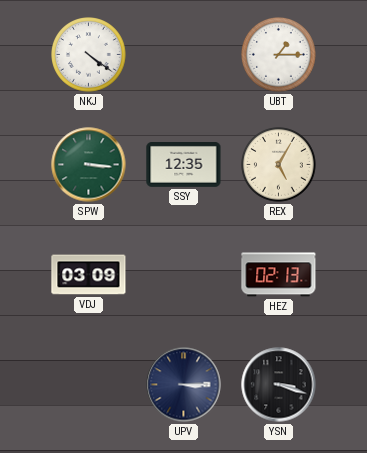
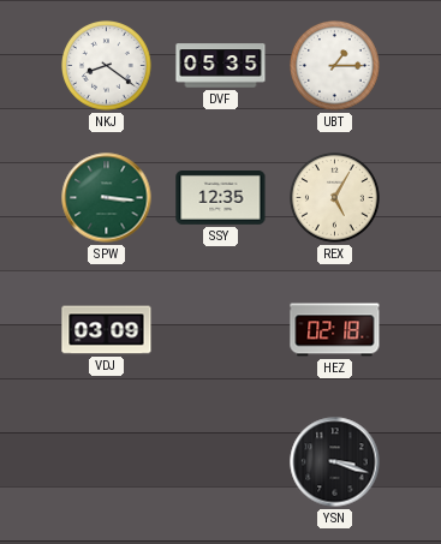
NKJ: 4:21 -> 8:21 (107, 66)
DVF: none -> 05:35 (221, 66)
HEZ: 02:13 -> 02:18 (335, 330)
UPV: 3:15 -> none (184, 385)
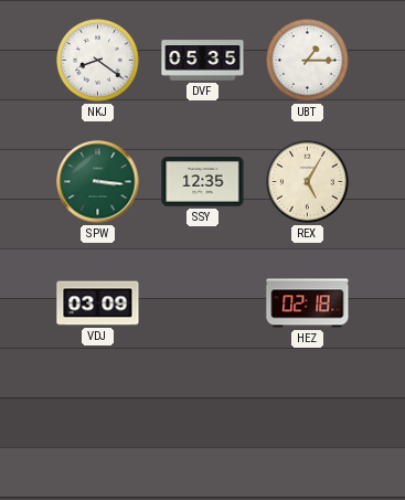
YSN: 3:18 -> none (335, 462)
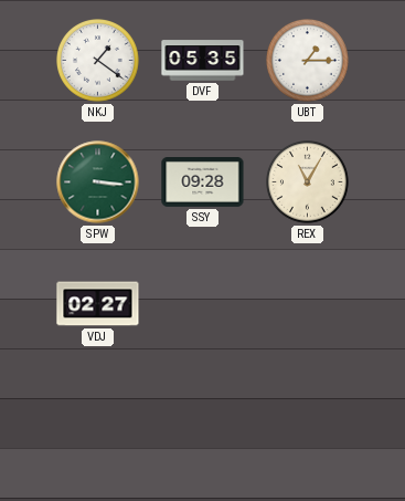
NKJ: 8:21 -> 1:21 (98, 61)
SSY: 12:35 -> 09:28 (203, 182)
REX: 5:05 -> 11:05 (308, 182)
VDJ: 03:09 -> 02:27 (98, 304)
HEZ: 02:18 -> none (308, 304)
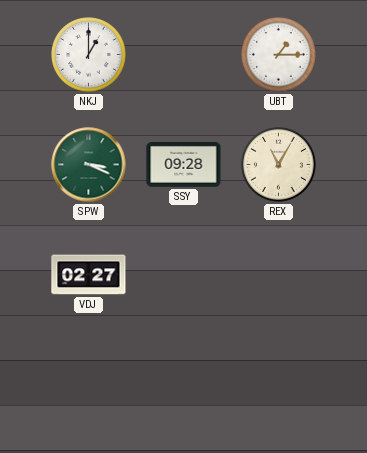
NKJ: 1:21 -> 1:00 (89, 55)
DVF: 05:35 -> none (203, 61)
SPW: 3:16 -> 3:19 (89, 165)
